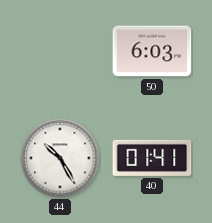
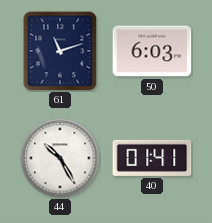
61: none -> 11:12 (60, 51)
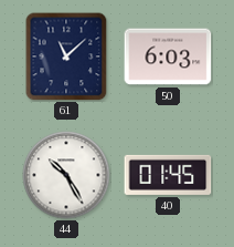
61: 11:12 -> 11:08 (66, 56)
40: 01:41 -> 01:45 (168, 175)
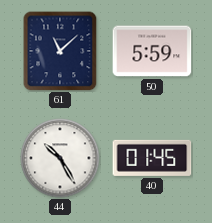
50: 6:03 -> 5:59 (152, 51)
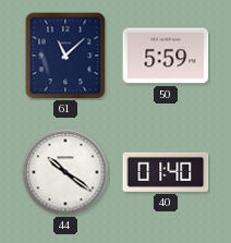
44: 10:25 -> 10:21 (65, 172)
40: 01:45 -> 01:40 (166, 172)
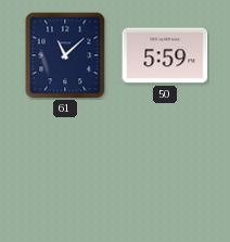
44: 10:21 -> none (65, 172)
40: 01:40 -> none (166, 172)
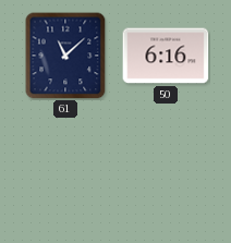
50: 5:59 -> 6:16 (166, 56)
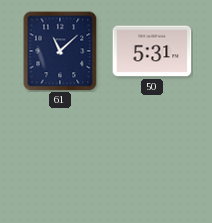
50: 6:16 -> 5:31 (152, 51)
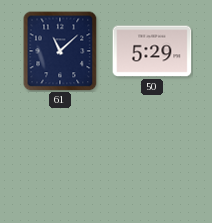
50: 5:31 -> 5:29 (152, 51)
